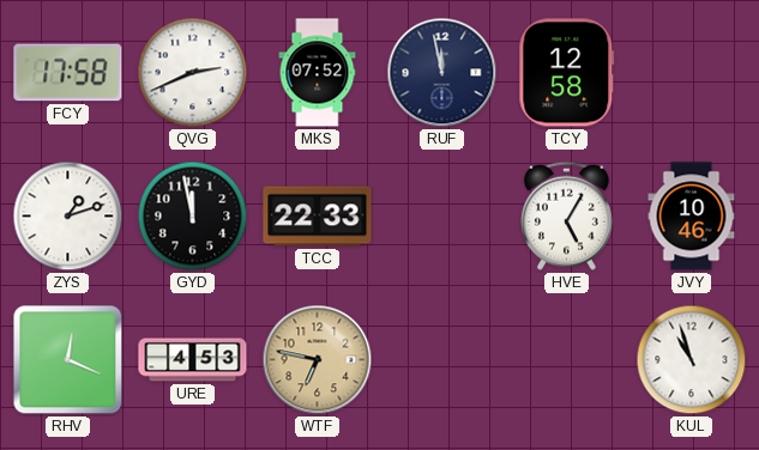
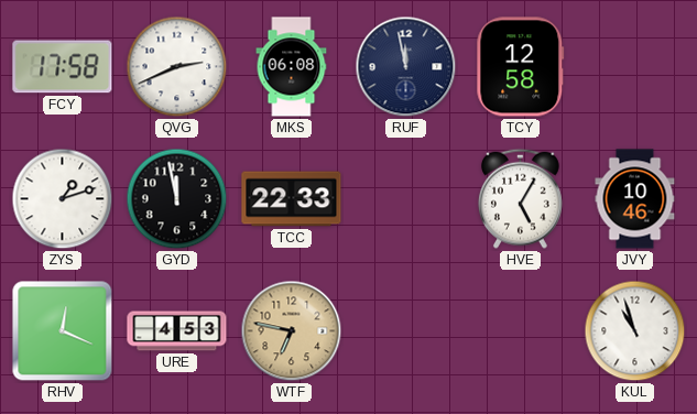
MKS: 07:52 -> 06:08 (292, 67)
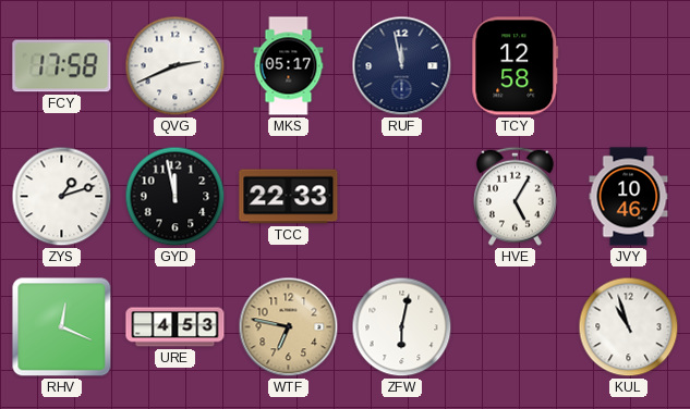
MKS: 06:08 -> 05:17 (289, 66)
ZFW: none -> 6:02 (402, 327)
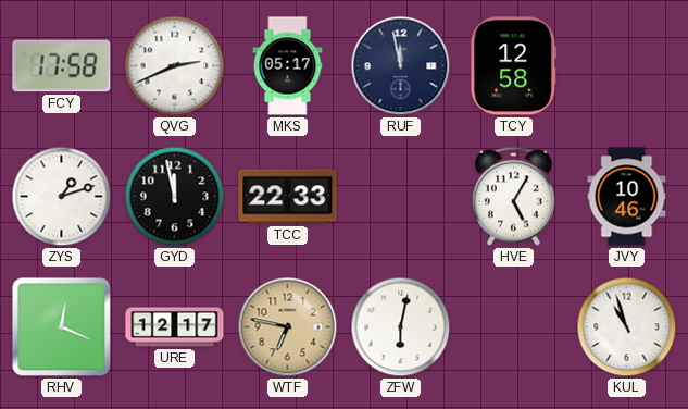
URE: 4:53 -> 12:17 (175, 327)
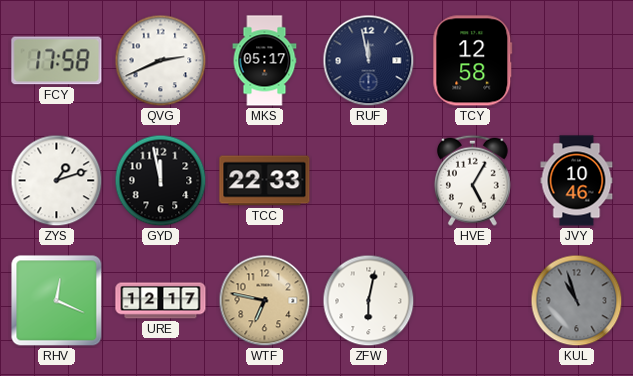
KUL dial: white -> grey (577, 301)
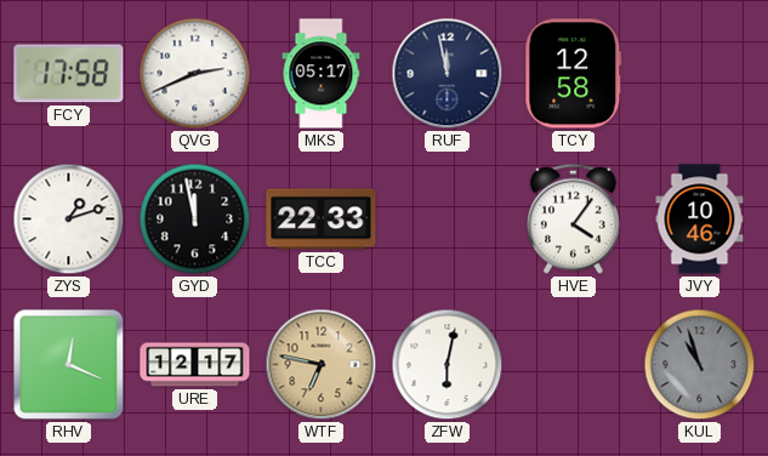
HVE: 5:05 -> 4:06 (573, 218)
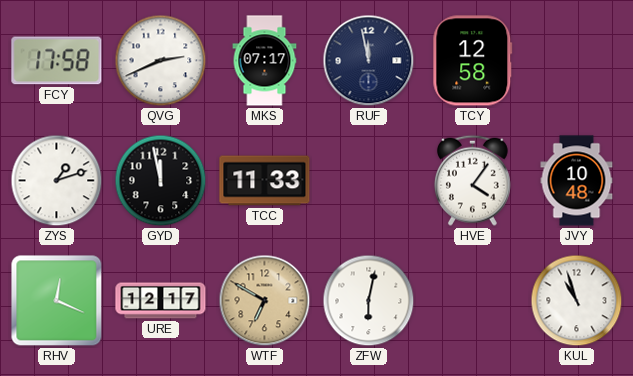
MKS: 05:17 -> 07:17 (265, 61)
TCC: 22:33 -> 11:33 (265, 181)
JVY: 10:46 -> 10:48 (577, 181)
WTF: 6:47 -> 6:50 (265, 301)
KUL dial: grey -> white (577, 301)
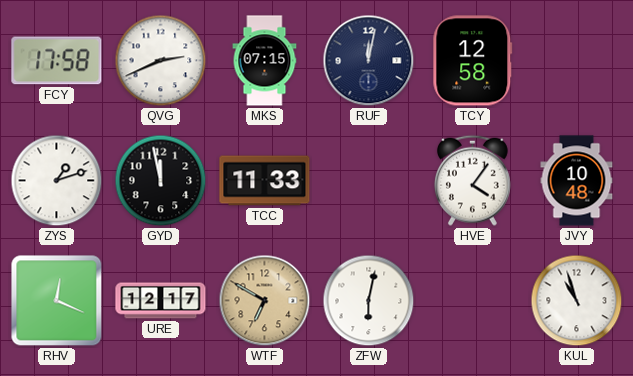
MKS: 07:17 -> 07:15 (265, 61)
RUF: 11:58 -> 12:02 (369, 61)
